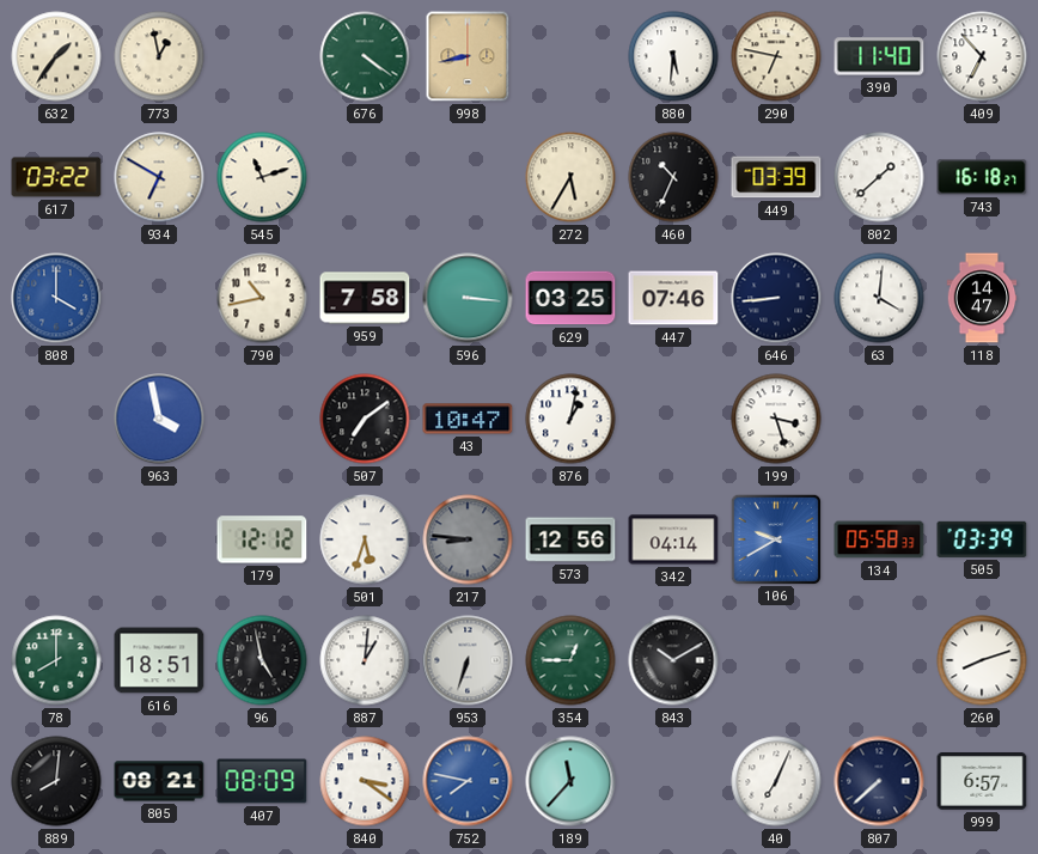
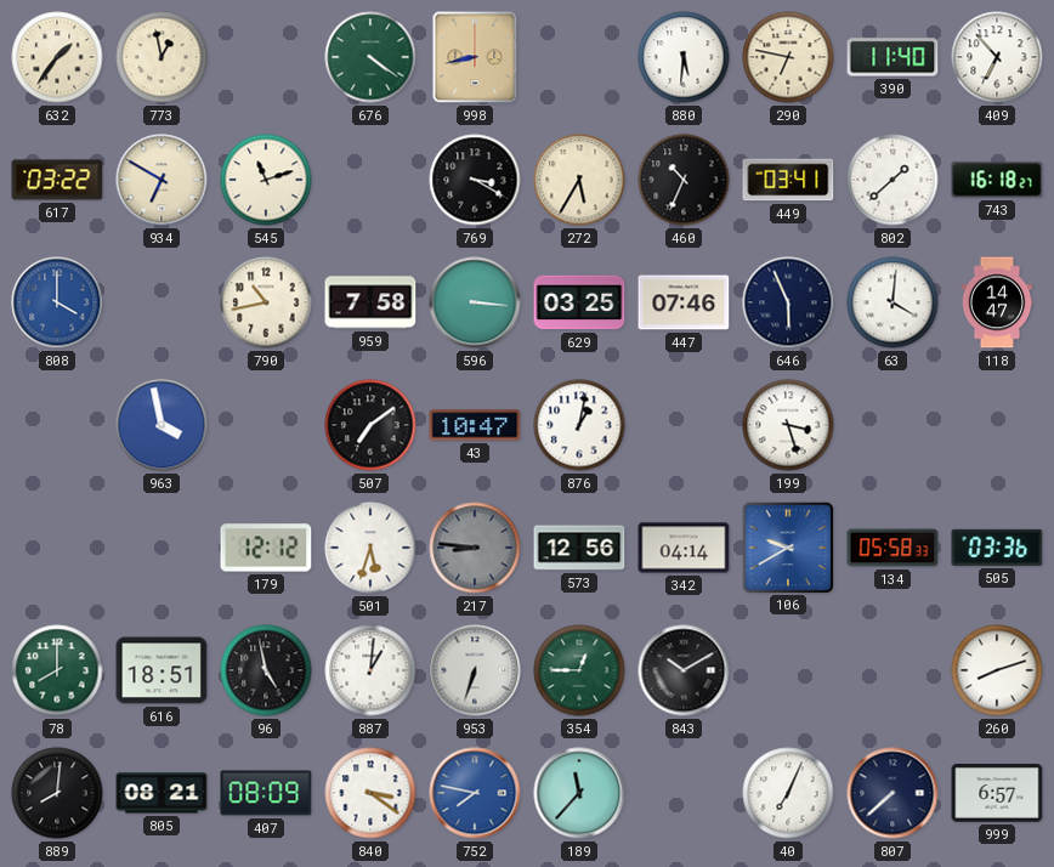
769: none -> 3:20 (475, 180)
449: 03:39 -> 03:41 (788, 180)
646: 8:44 -> 5:56 (788, 302)
505: 03:39 -> 03:36 (997, 548)
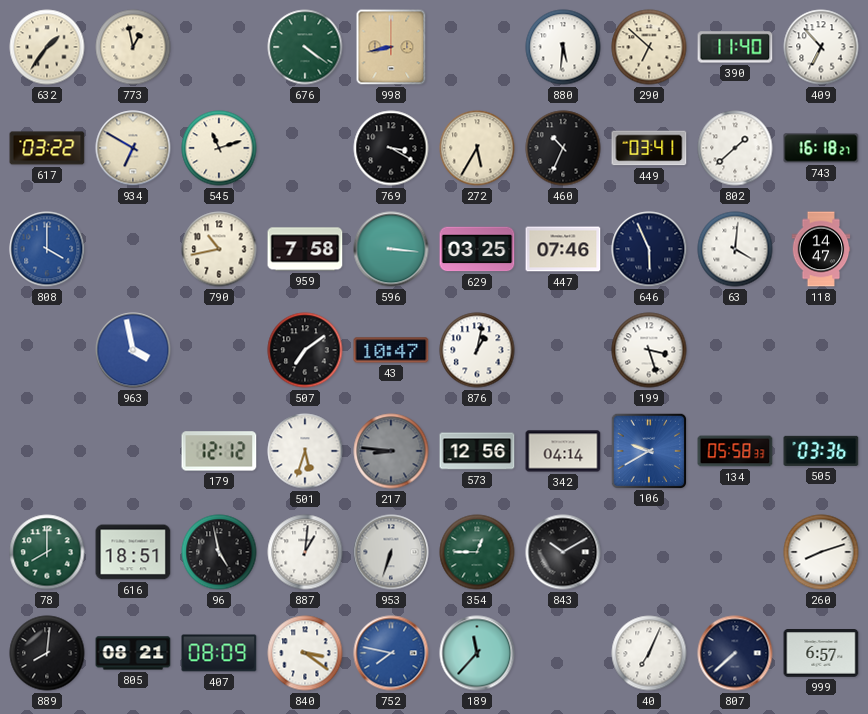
290: 6:47 -> 6:52 (649, 47)
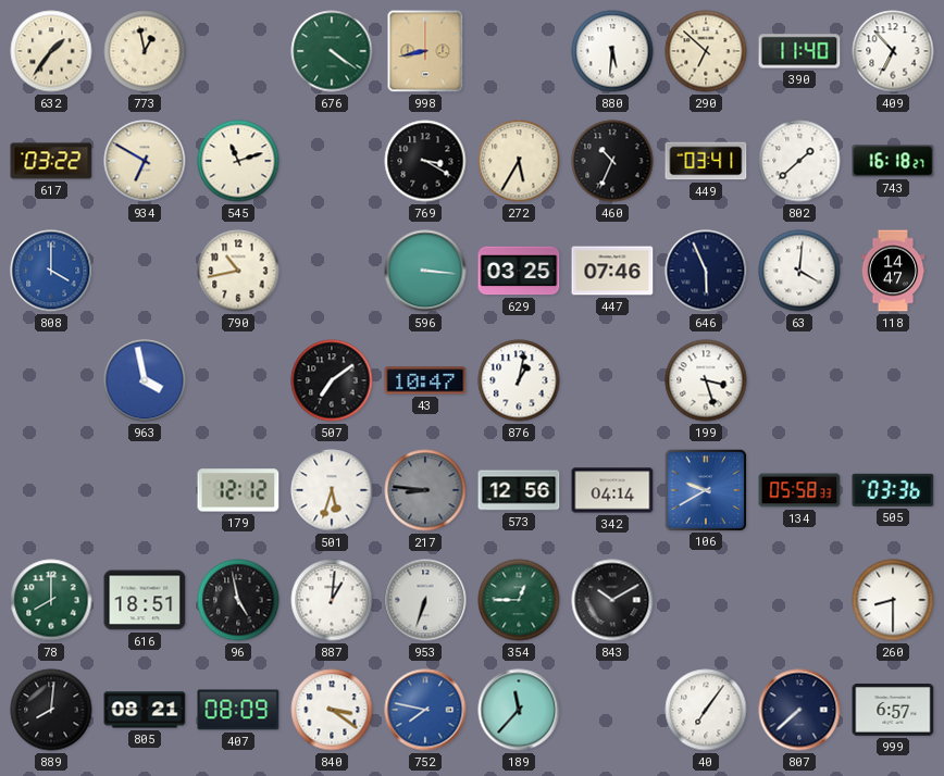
959: 7:58 -> none (305, 249)
260: 8:12 -> 8:30 (893, 600)
40: 7:04 -> 7:06 (706, 710)
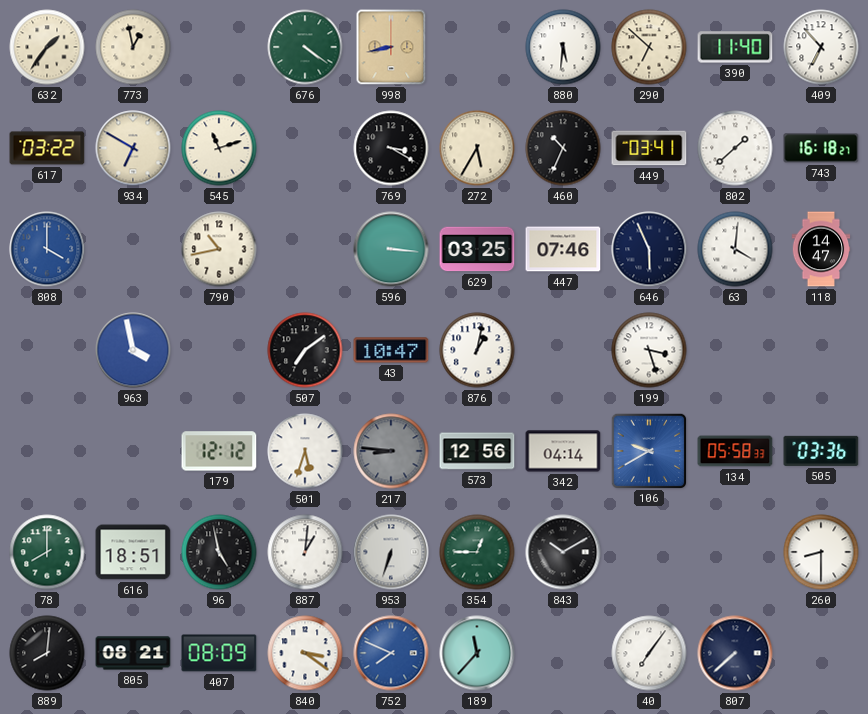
752: 7:47 -> 7:49 (391, 653)
999: 6:57 -> none (893, 710)
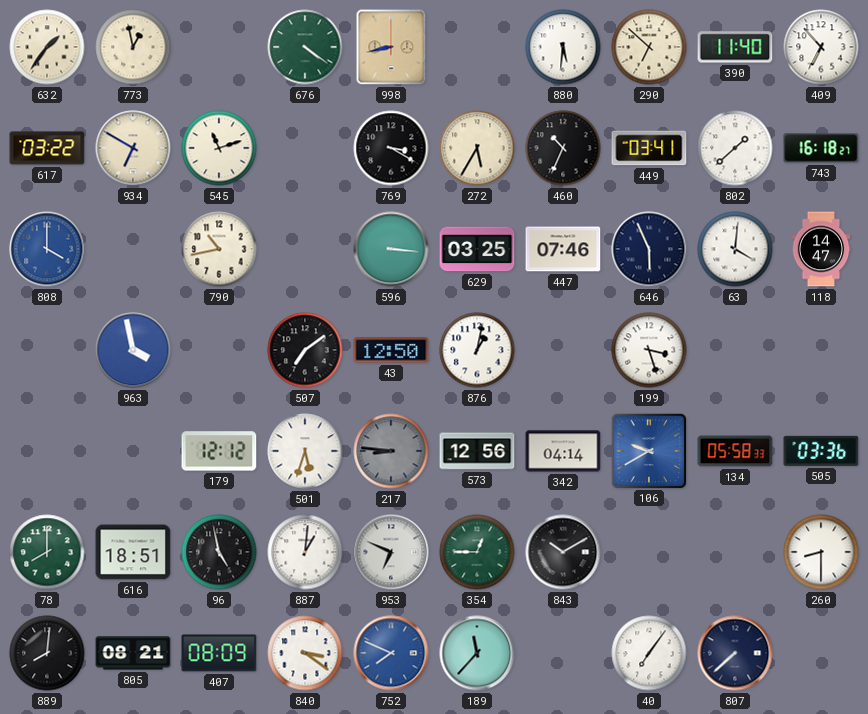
43: 10:47 -> 12:50 (391, 350)
953: 6:33 -> 6:49 (391, 552)
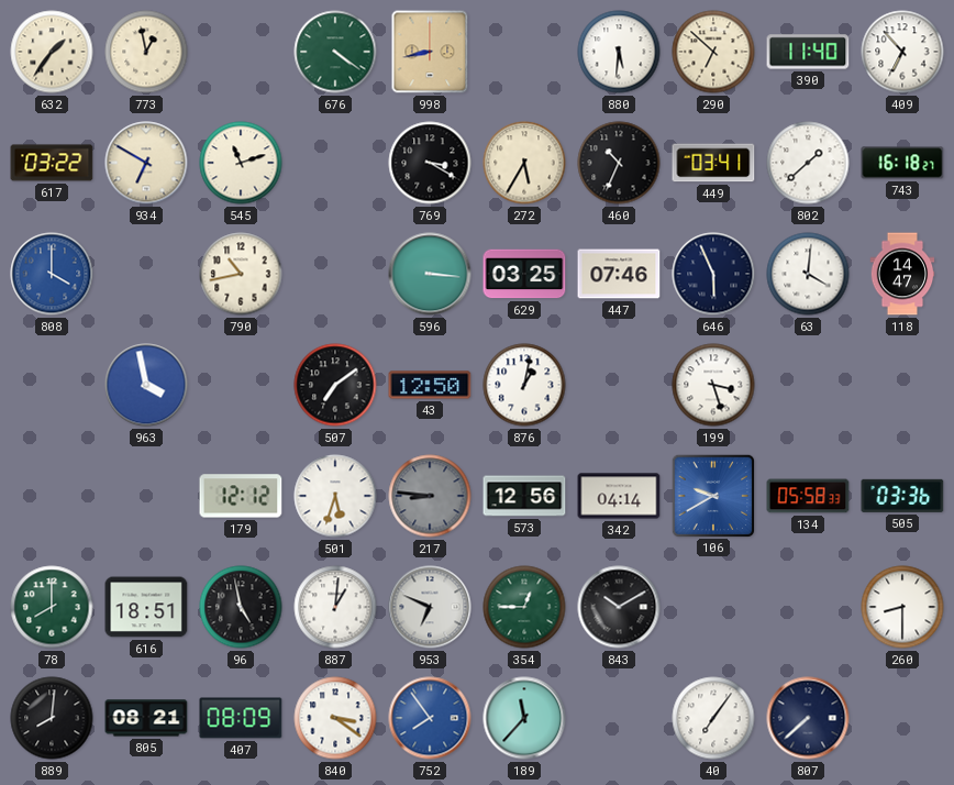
752: 7:49 -> 7:54 (430, 718)
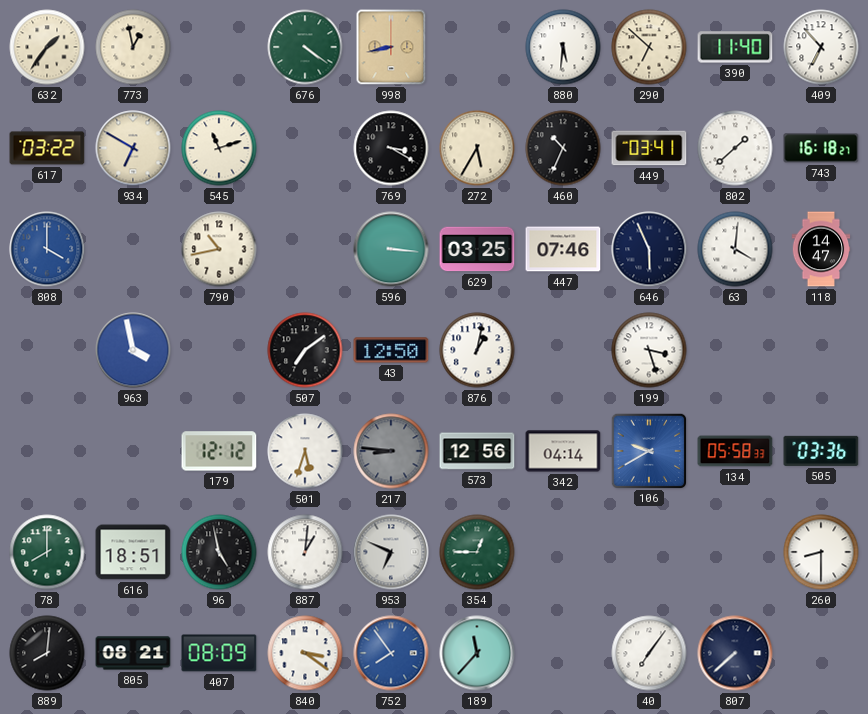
843: 10:10 -> none (619, 607)
